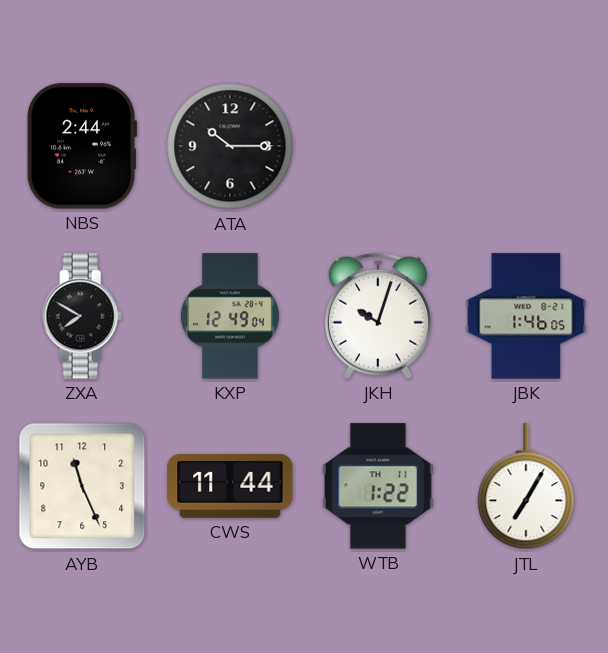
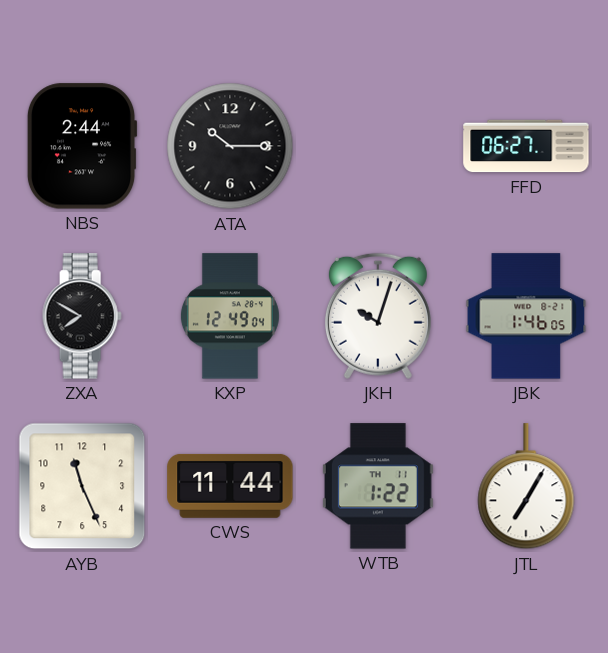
FFD: none -> 06:27 (526, 146)
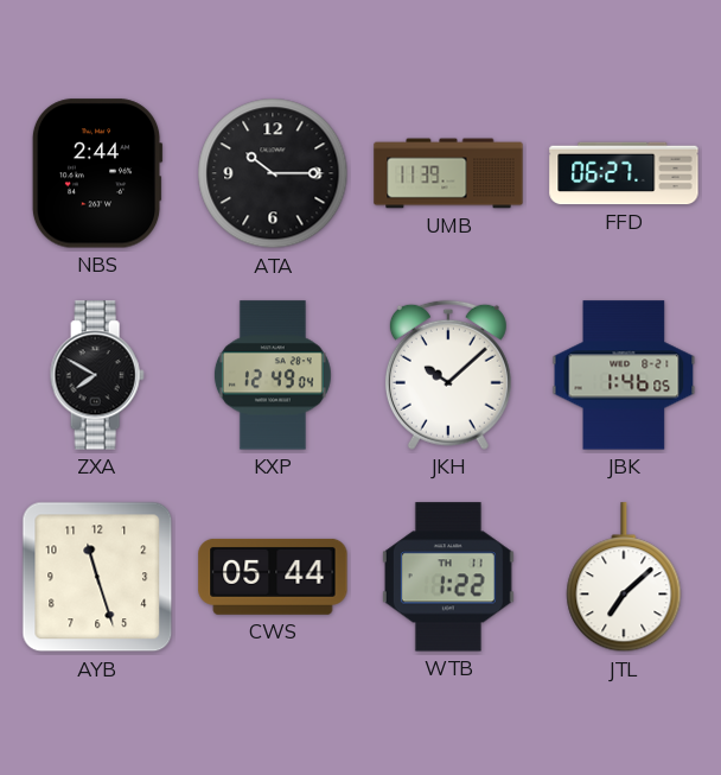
UMB: none -> 11:39 (448, 173)
JKH: 10:03 -> 10:08 (448, 375)
AYB: 11:26 -> 11:27 (97, 577)
CWS: 11:44 -> 05:44 (273, 577)
JTL: 7:05 -> 7:08 (624, 578)
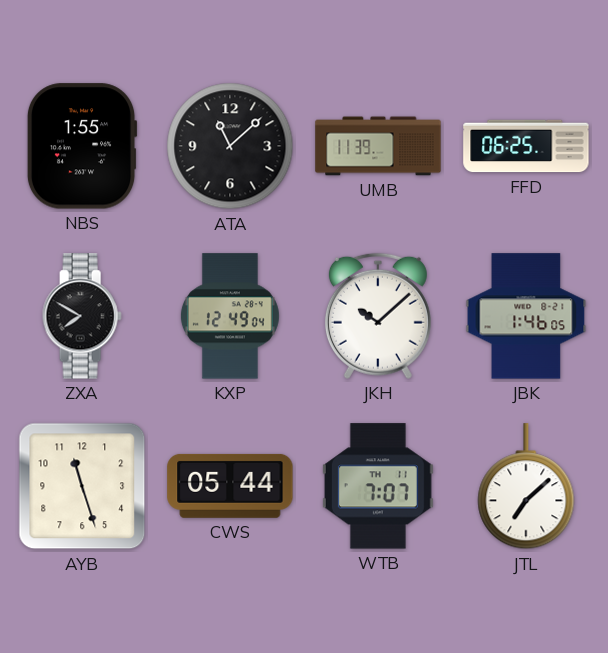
NBS: 2:44 -> 1:55 (82, 146)
ATA: 10:15 -> 11:08 (230, 146)
FFD: 06:27 -> 06:25 (526, 146)
WTB: 1:22 -> 7:07 (378, 486)
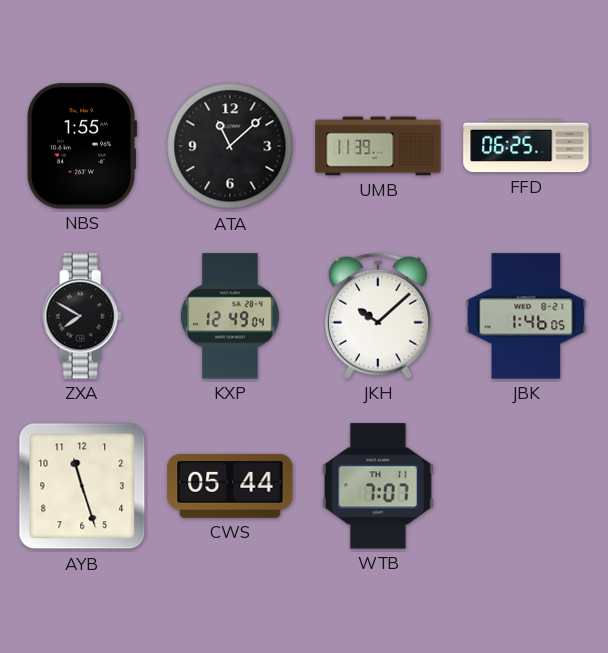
JTL: 7:08 -> none (526, 487)
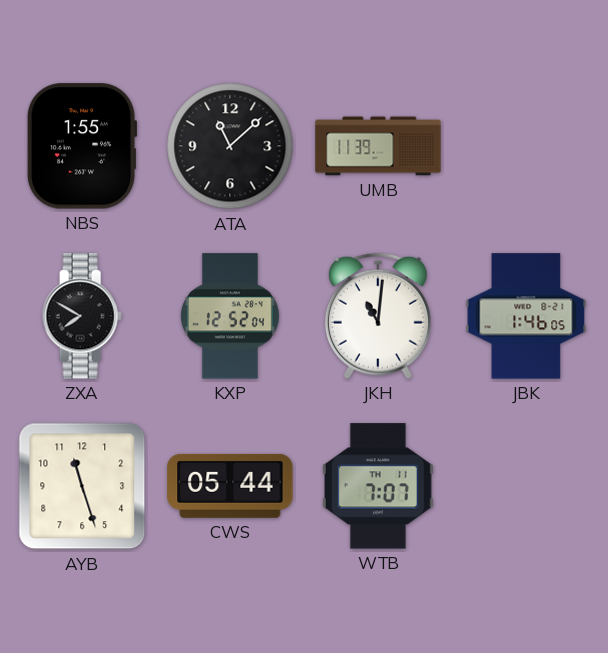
FFD: 06:25 -> none (526, 146)
KXP: 12:49 -> 12:52 (230, 316)
JKH: 10:08 -> 11:01 (378, 316)
